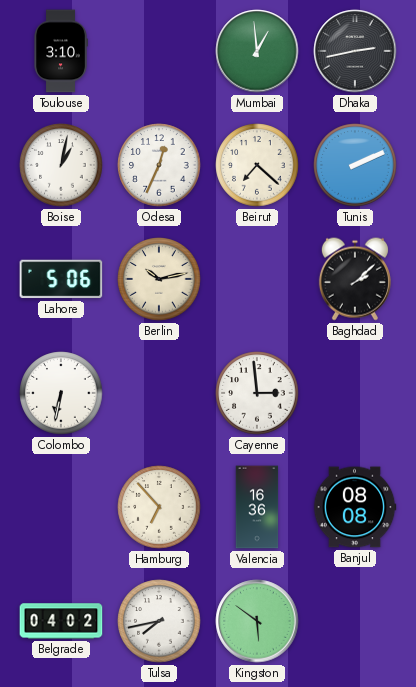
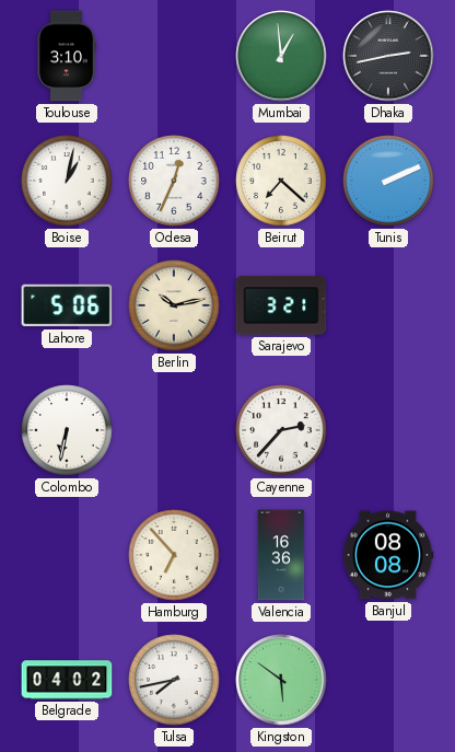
Sarajevo: none -> 3:21 (281, 305)
Baghdad: 2:08 -> none (355, 279)
Cayenne: 2:59 -> 2:37 (281, 430)
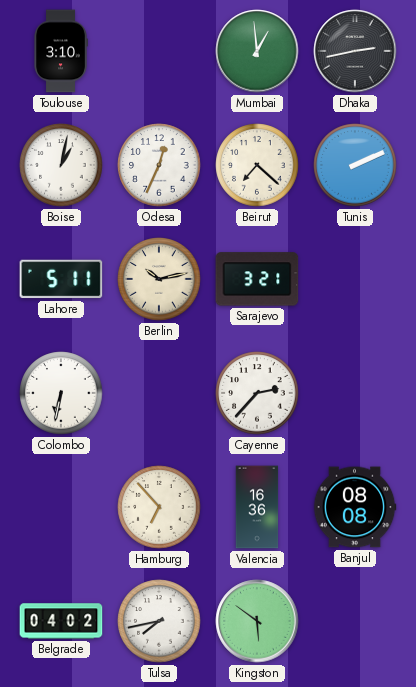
Lahore: 5:06 -> 5:11 (61, 279)
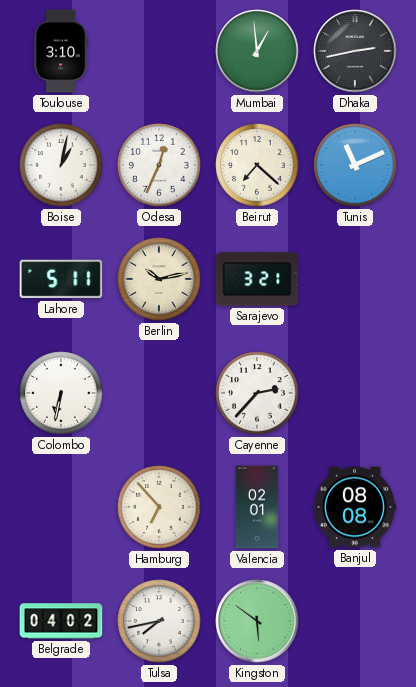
Tunis: 2:11 -> 11:11 (355, 165)
Valencia: 16:36 -> 02:01 (257, 507)
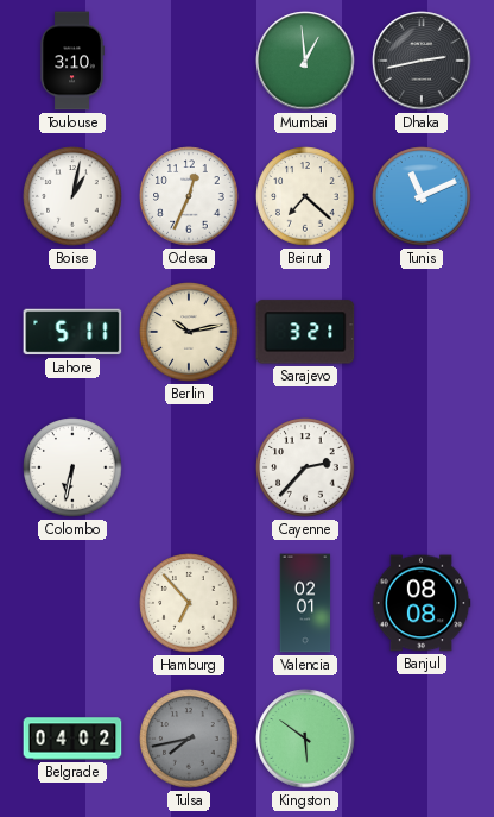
Tulsa dial: white -> grey (189, 739)
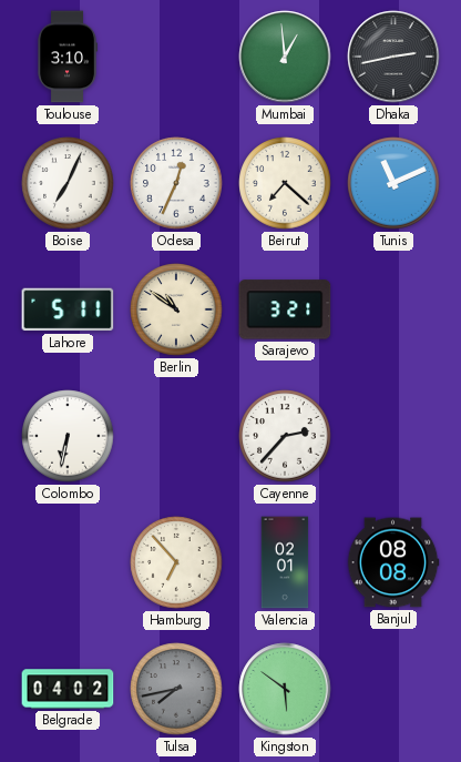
Boise: 1:02 -> 7:04 (68, 183)
Berlin: 10:13 -> 10:51 (176, 309)
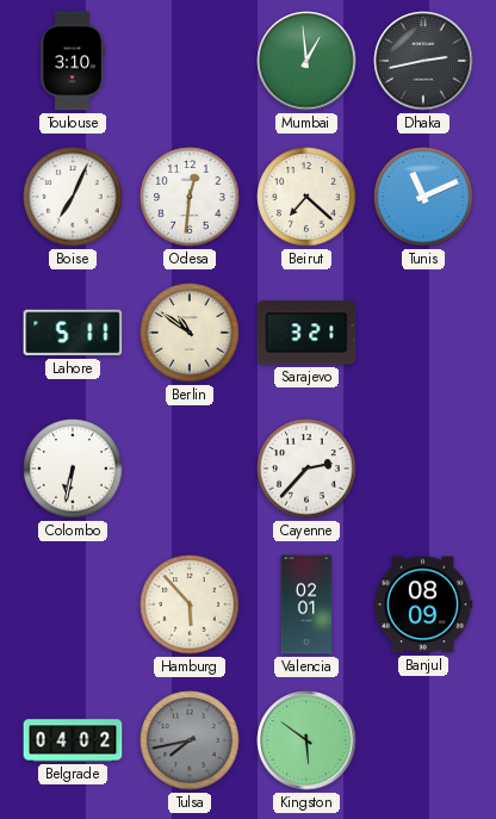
Odesa: 12:34 -> 12:31 (190, 197)
Hamburg: 6:53 -> 5:53 (190, 604)
Banjul: 08:08 -> 08:09 (423, 604)
